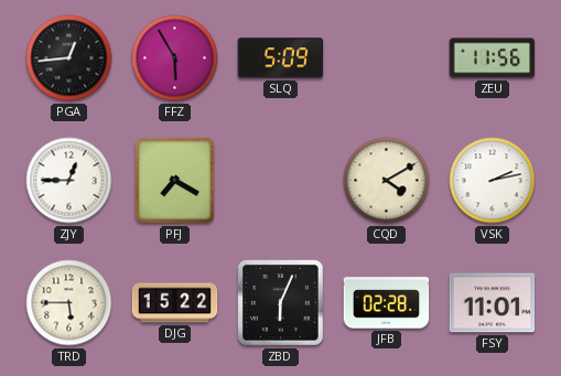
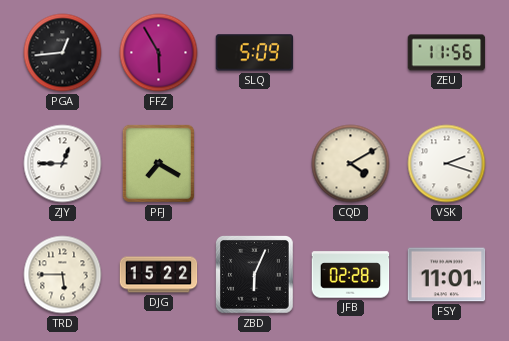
VSK: 2:13 -> 2:18 (447, 164)
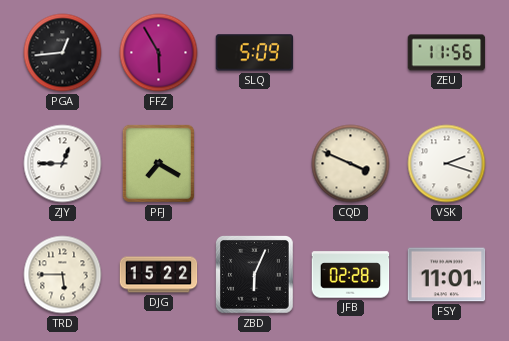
CQD: 4:10 -> 3:49 (351, 164)
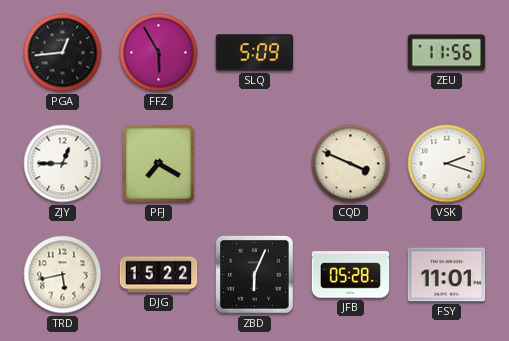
TRD: 5:45 -> 5:43 (63, 275)
JFB: 02:28 -> 05:28 (351, 275)
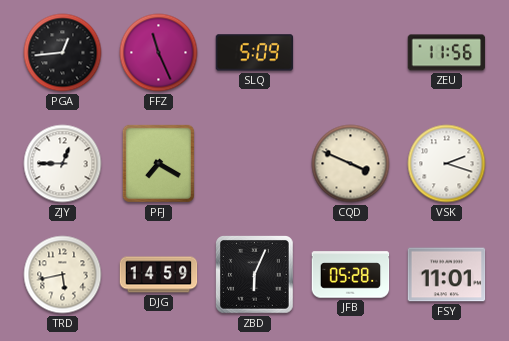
FFZ: 5:55 -> 11:26 (159, 53)
DJG: 15:22 -> 14:59 (159, 275)
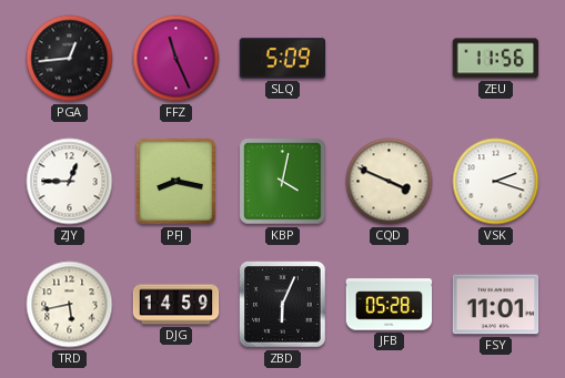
PFJ: 7:20 -> 8:17 (175, 181)
KBP: none -> 4:02 (283, 182)
